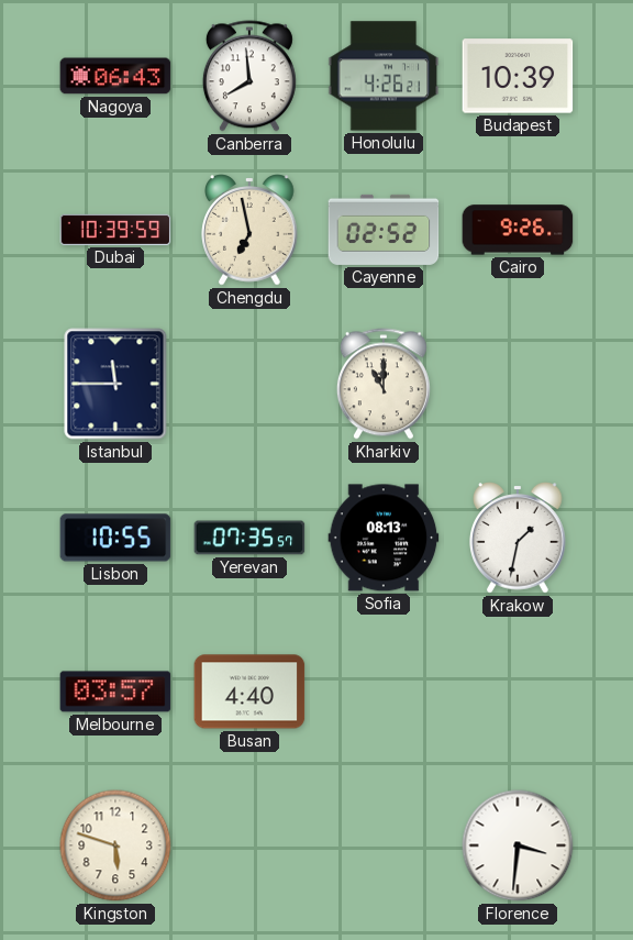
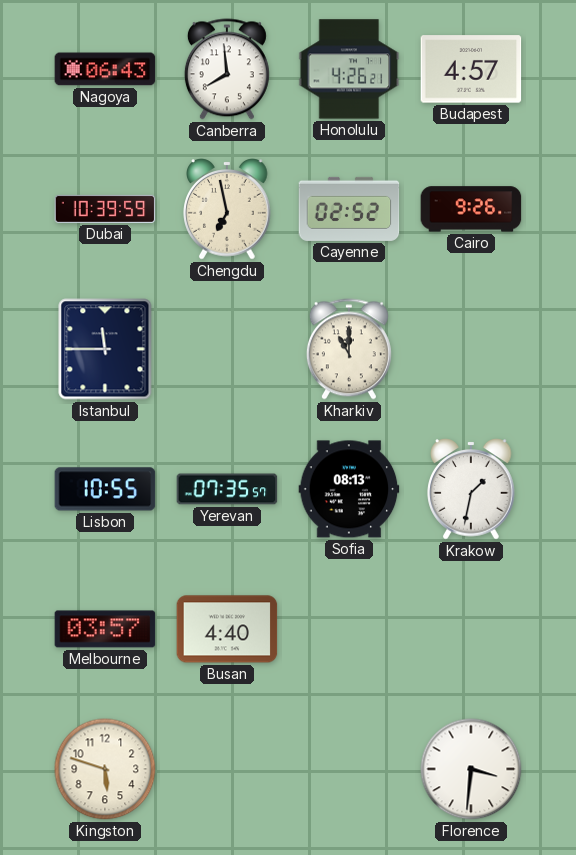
Budapest: 10:39 -> 4:57 (471, 69)
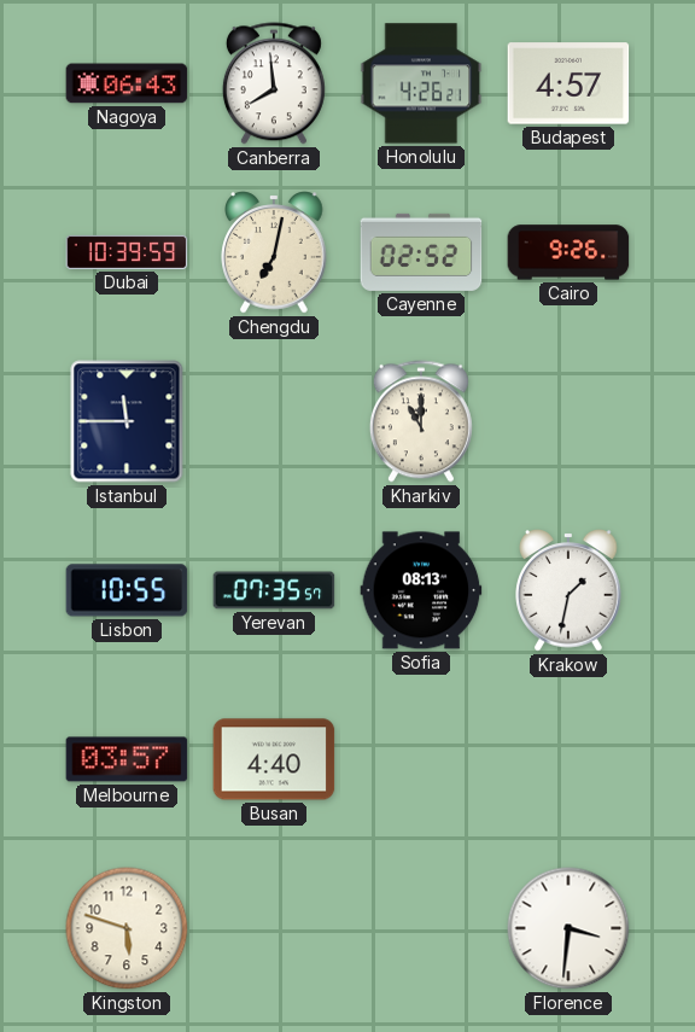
Chengdu: 6:58 -> 7:02 (274, 252)
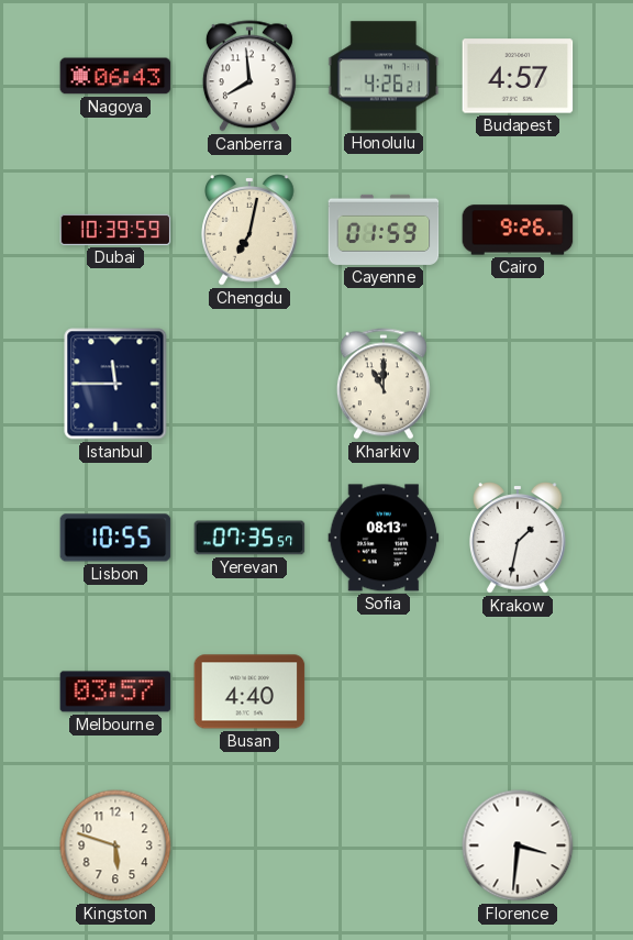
Cayenne: 02:52 -> 01:59 (384, 230)
